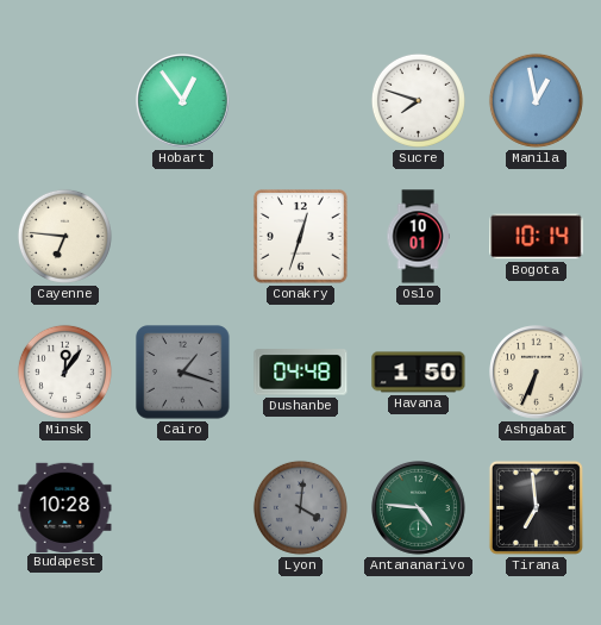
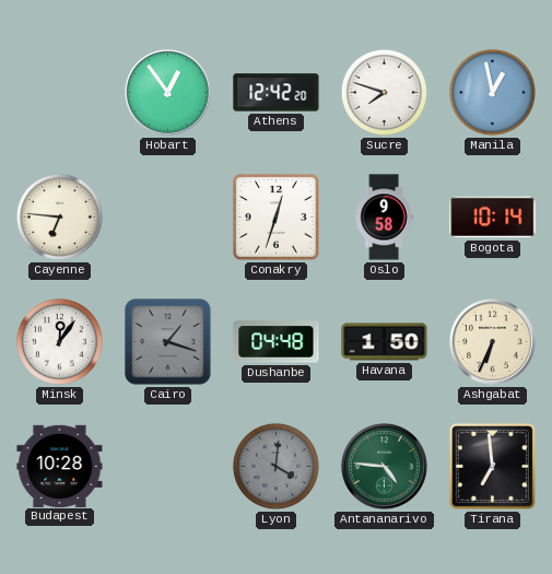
Athens: none -> 12:42 (277, 93)
Oslo: 10:01 -> 9:58 (384, 218)
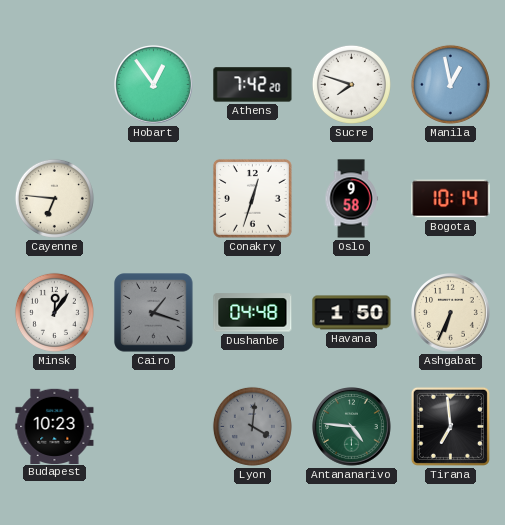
Athens: 12:42 -> 7:42 (253, 85)
Budapest: 10:28 -> 10:23 (55, 426)
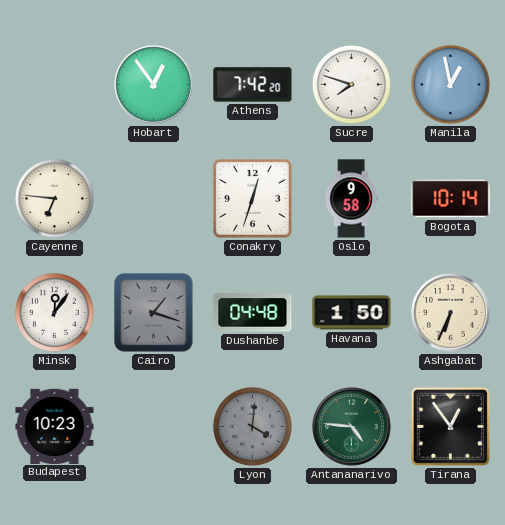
Tirana: 6:59 -> 12:54 (450, 426)
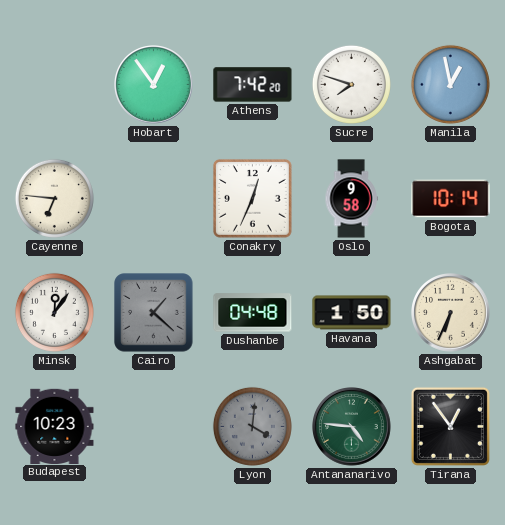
Conakry: 12:33 -> 12:34 (252, 198)
Cairo: 1:18 -> 1:22 (154, 313)
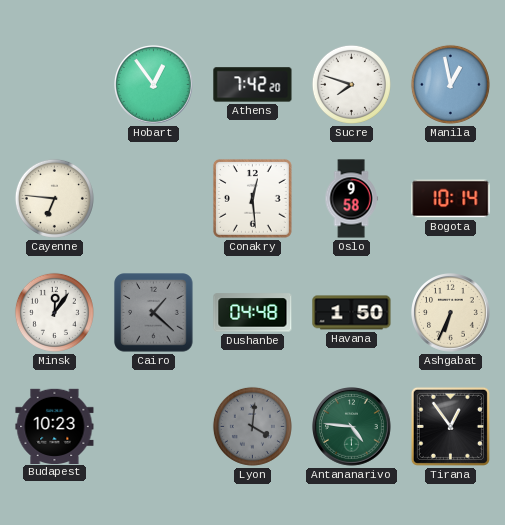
Conakry: 12:34 -> 12:29 (252, 198)
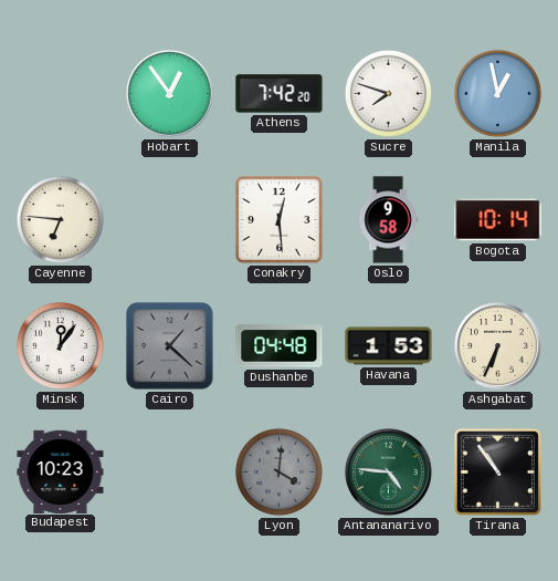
Havana: 1:50 -> 1:53 (389, 346)
Tirana: 12:54 -> 10:54 (497, 471)
